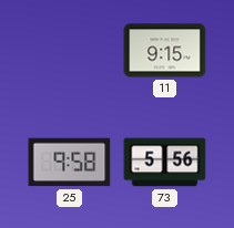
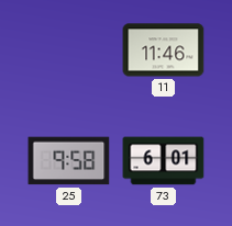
11: 9:15 -> 11:46 (164, 50)
73: 5:56 -> 6:01 (164, 161)
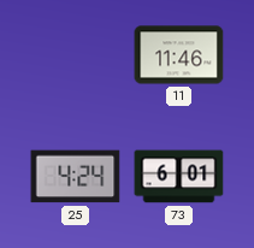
25: 9:58 -> 4:24 (76, 177)
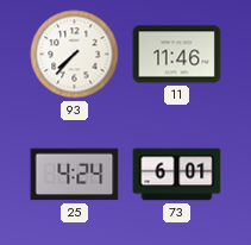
93: none -> 7:37 (75, 55)
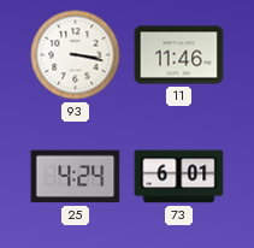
93: 7:37 -> 3:17 (76, 55)
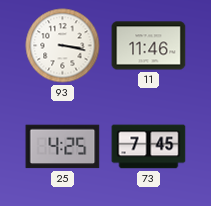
25: 4:24 -> 4:25 (63, 147)
73: 6:01 -> 7:45 (149, 147)
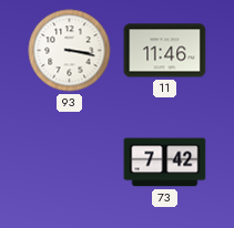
25: 4:25 -> none (63, 147)
73: 7:45 -> 7:42 (165, 163)
